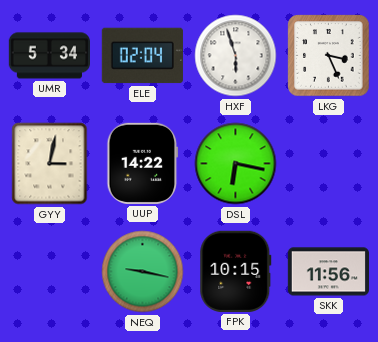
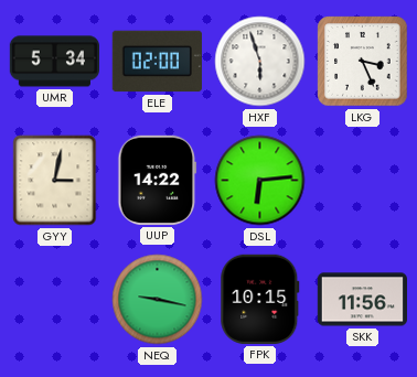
ELE: 02:04 -> 02:00 (157, 62)
DSL: 6:17 -> 6:14 (260, 181)
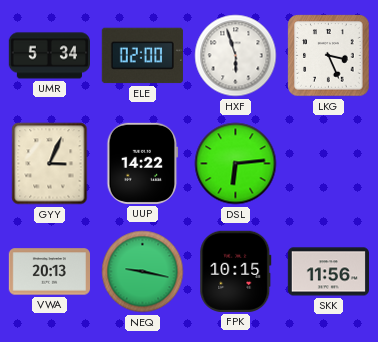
GYY: 3:02 -> 3:04 (50, 164)
VWA: none -> 20:13 (49, 272)
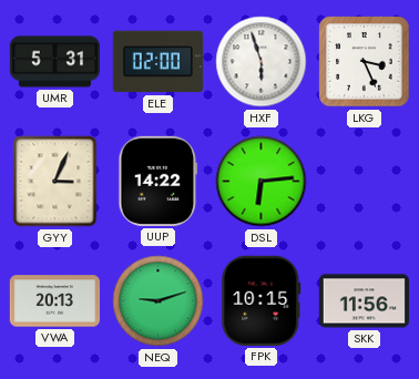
UMR: 5:34 -> 5:31 (54, 62)
NEQ: 9:17 -> 9:12 (159, 301)
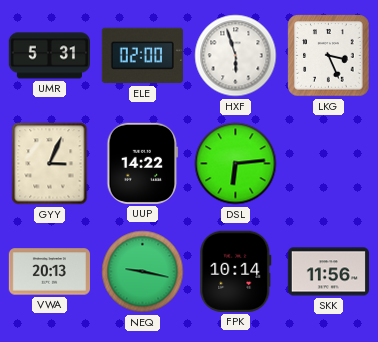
NEQ: 9:12 -> 9:17 (143, 272)
FPK: 10:15 -> 10:14 (236, 271)
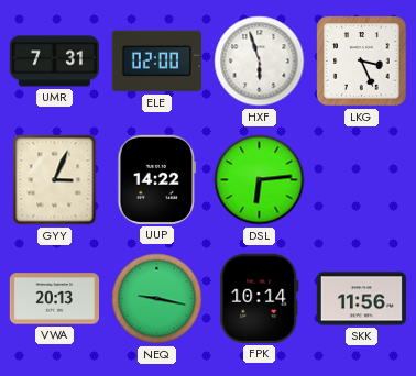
UMR: 5:31 -> 7:31 (54, 62)
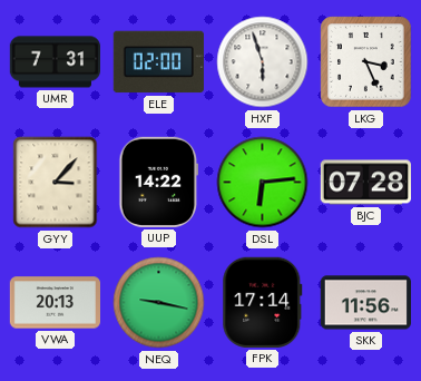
GYY: 3:04 -> 3:07 (56, 183)
BJC: none -> 07:28 (365, 183)
FPK: 10:14 -> 17:14 (263, 302)
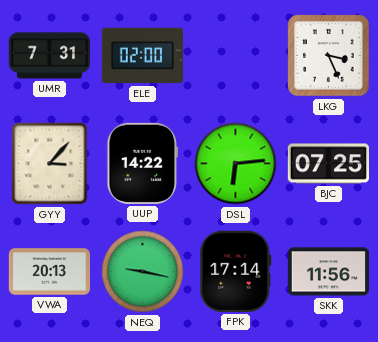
HXF: 5:57 -> none (263, 62)
BJC: 07:28 -> 07:25 (328, 164)
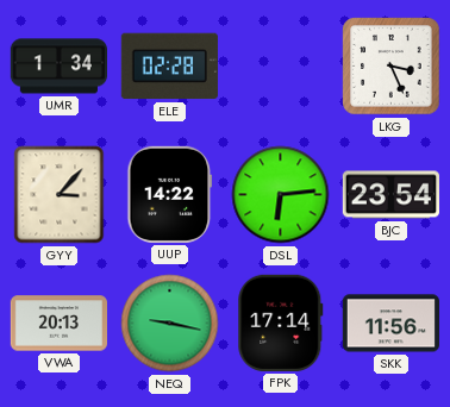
UMR: 7:31 -> 1:34 (58, 67)
ELE: 02:00 -> 02:28 (169, 67)
BJC: 07:25 -> 23:54 (390, 195)
